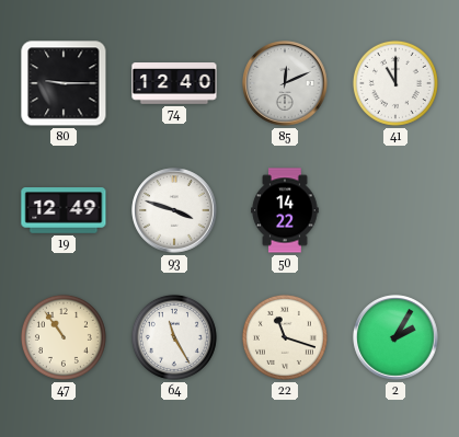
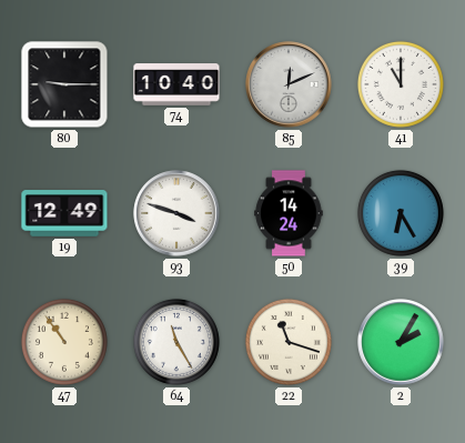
74: 12:40 -> 10:40 (176, 84)
50: 14:22 -> 14:24 (289, 213)
39: none -> 6:25 (401, 213)
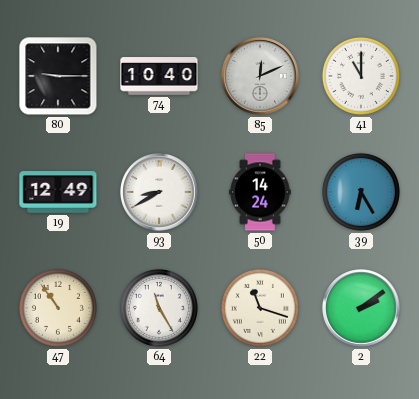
93: 3:48 -> 8:40 (159, 192)
2: 2:05 -> 2:09 (361, 308)
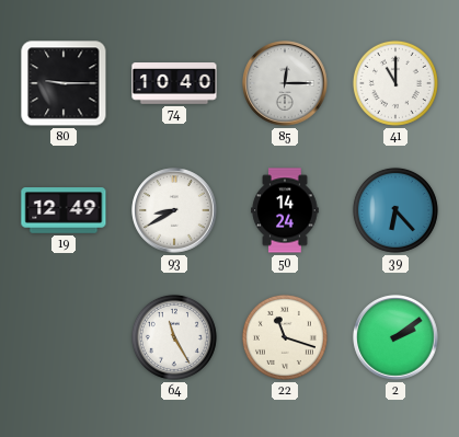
85: 12:11 -> 12:15 (285, 83)
39: 6:25 -> 6:23 (395, 210)
47: 10:54 -> none (58, 308)
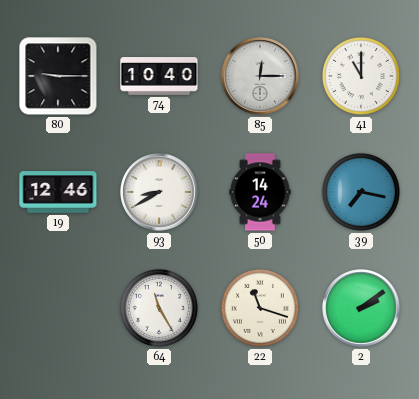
19: 12:49 -> 12:46 (58, 192)
39: 6:23 -> 7:17 (361, 192)
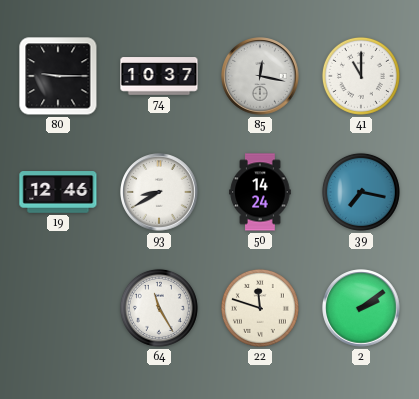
74: 10:40 -> 10:37 (159, 76)
85: 12:15 -> 12:17 (260, 76)
22: 11:18 -> 11:48 (260, 308)
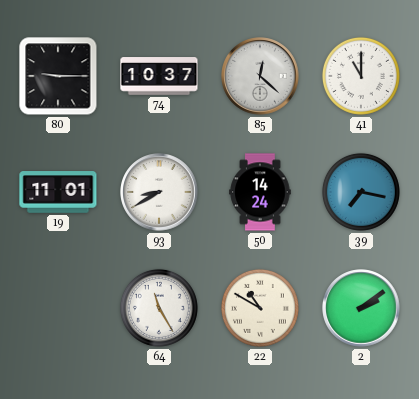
85: 12:17 -> 12:22 (260, 76)
19: 12:46 -> 11:01 (58, 192)
22: 11:48 -> 10:50 (260, 308)
